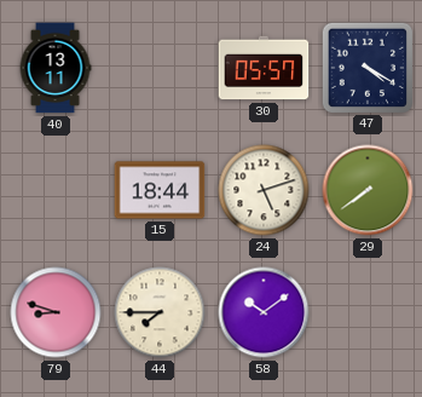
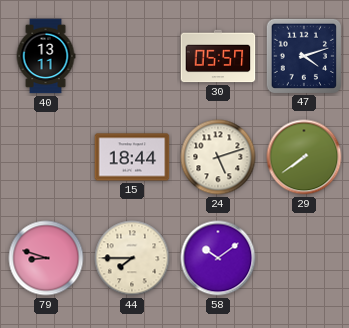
47: 4:20 -> 4:12 (303, 55)
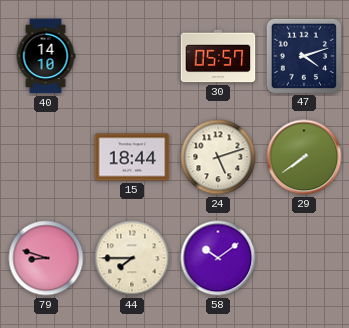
40: 13:11 -> 14:10 (46, 56)
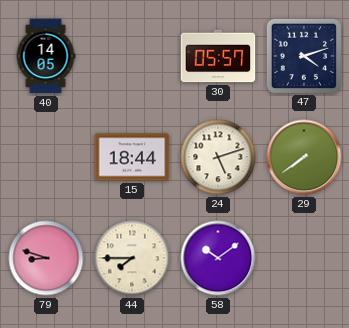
40: 14:10 -> 14:05 (46, 56)
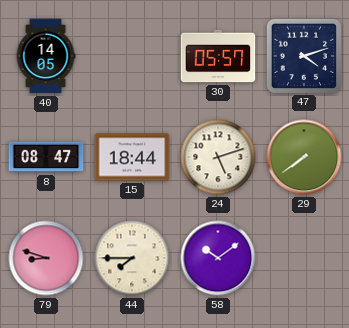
8: none -> 08:47 (46, 157)
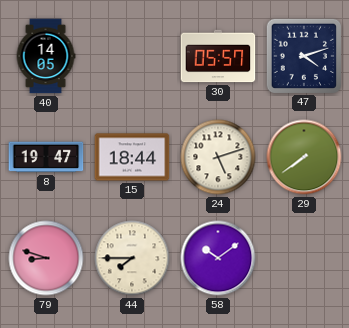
8: 08:47 -> 19:47 (46, 157)
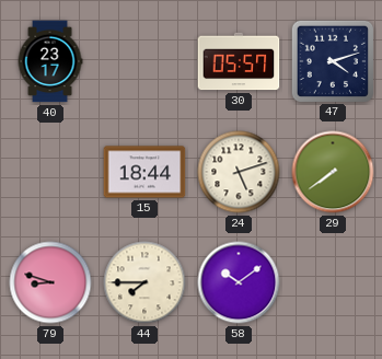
40: 14:05 -> 23:17 (50, 61)
8: 19:47 -> none (46, 157)
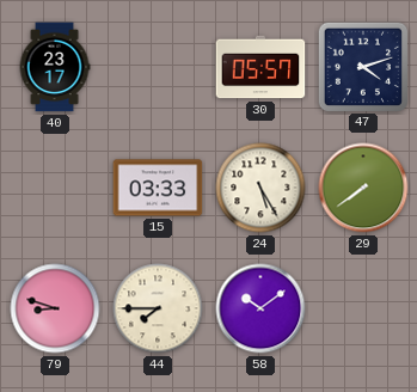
15: 18:44 -> 03:33 (158, 188)
24: 5:12 -> 5:25 (260, 188)
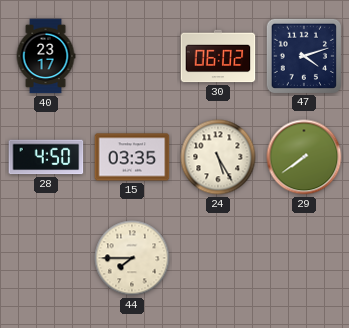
30: 05:57 -> 06:02 (218, 56)
28: none -> 4:50 (46, 157)
15: 03:33 -> 03:35 (132, 157)
79: 8:48 -> none (55, 308)
58: 10:09 -> none (260, 308)
